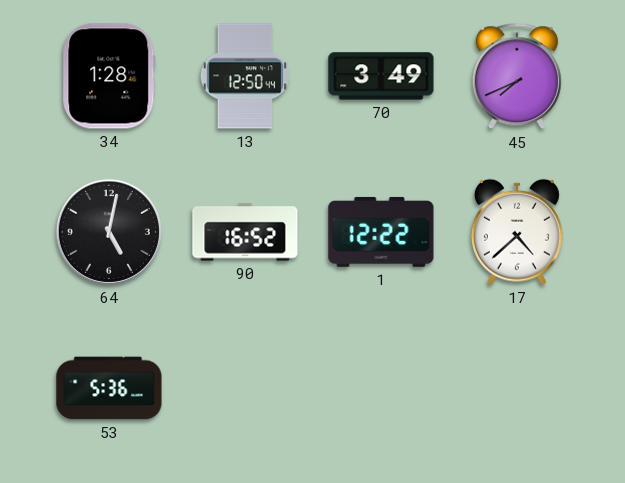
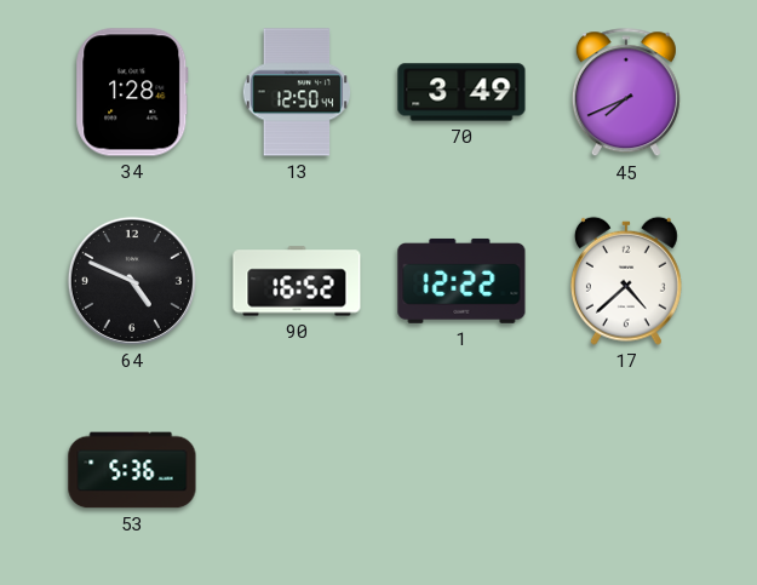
64: 5:02 -> 4:49 (132, 281)
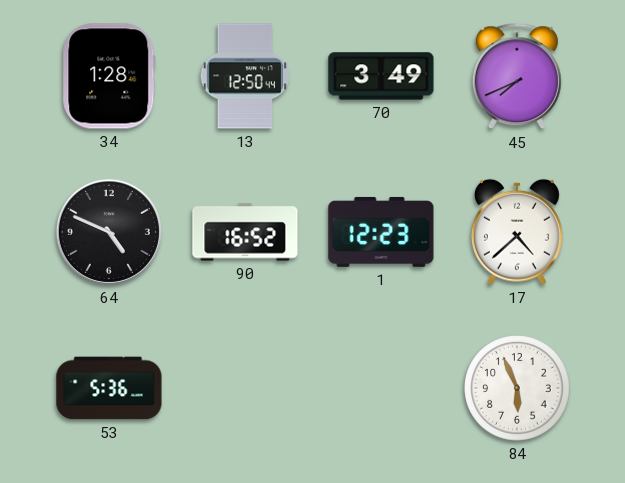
1: 12:22 -> 12:23 (381, 232)
84: none -> 5:56 (517, 388)
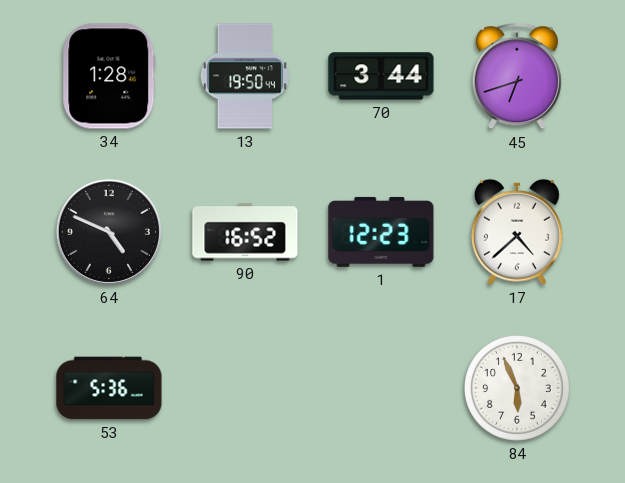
13: 12:50 -> 19:50 (245, 76)
70: 3:49 -> 3:44 (381, 76)
45: 7:41 -> 6:42 (517, 77)
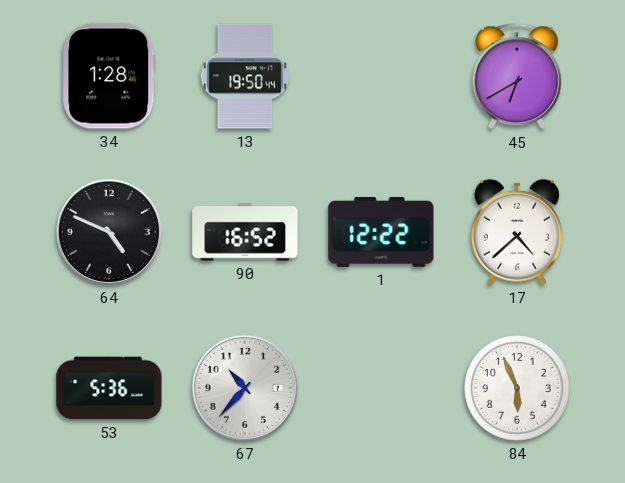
70: 3:44 -> none (381, 76)
45: 6:42 -> 6:40 (517, 77)
1: 12:23 -> 12:22 (381, 232)
67: none -> 10:37 (245, 388)
